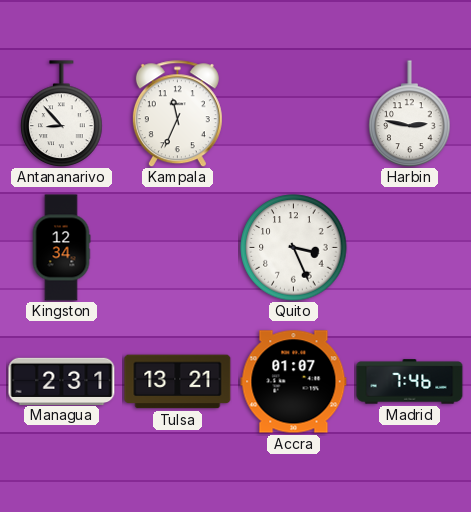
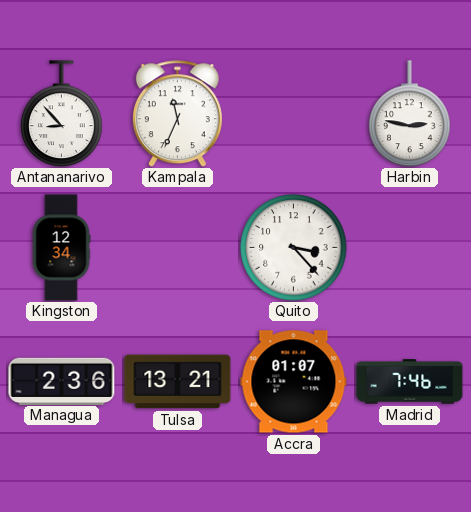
Quito: 3:26 -> 3:23 (294, 248)
Managua: 2:31 -> 2:36 (62, 381)
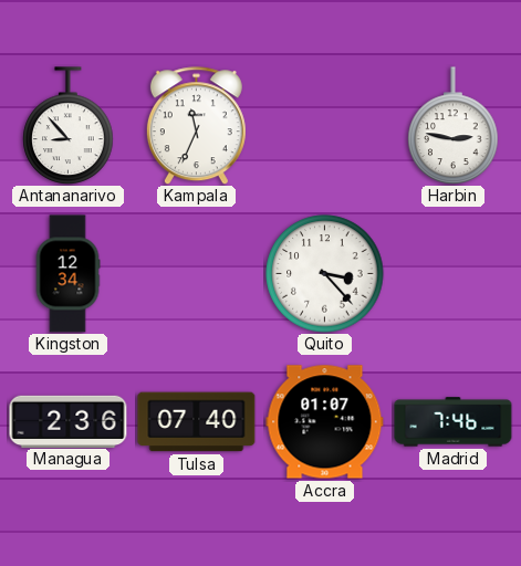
Tulsa: 13:21 -> 07:40 (197, 422)
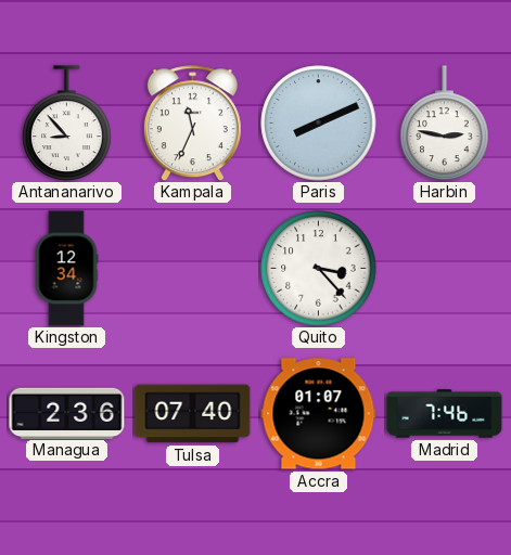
Paris: none -> 8:11 (319, 124)
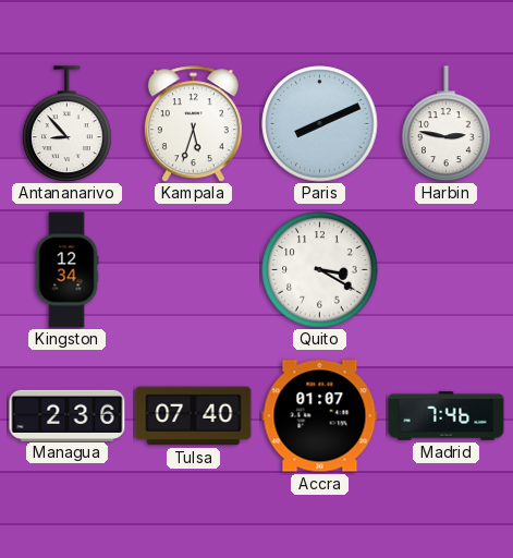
Kampala: 11:34 -> 5:33 (193, 124)
Quito: 3:23 -> 3:20 (320, 270)
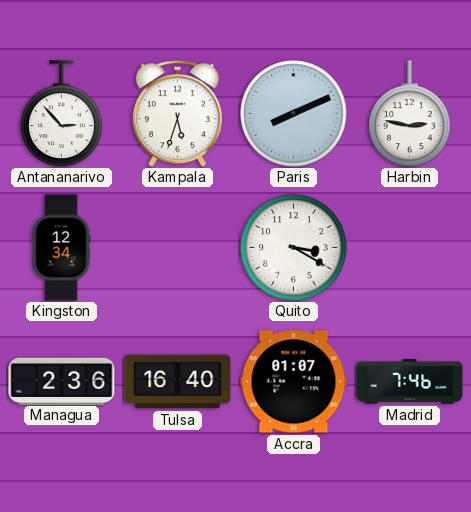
Antananarivo: 8:53 -> 2:53 (62, 114)
Tulsa: 07:40 -> 16:40 (178, 382)
